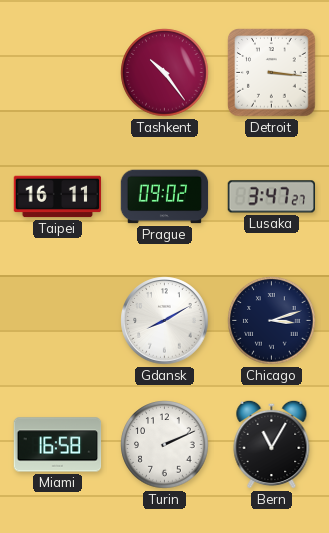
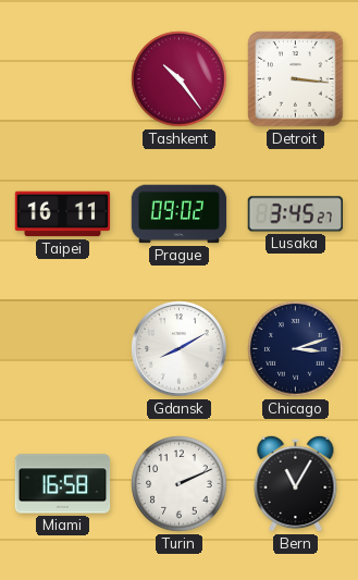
Lusaka: 3:47 -> 3:45 (295, 214)
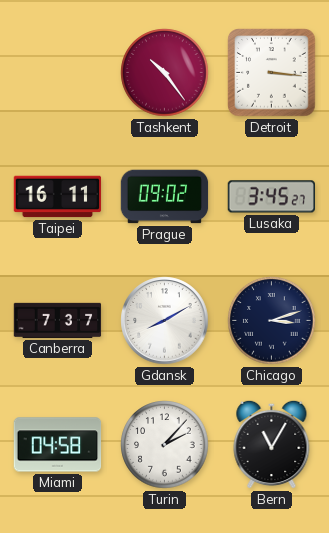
Canberra: none -> 7:37 (58, 320)
Miami: 16:58 -> 04:58 (58, 445)
Turin: 2:11 -> 2:07 (165, 445)
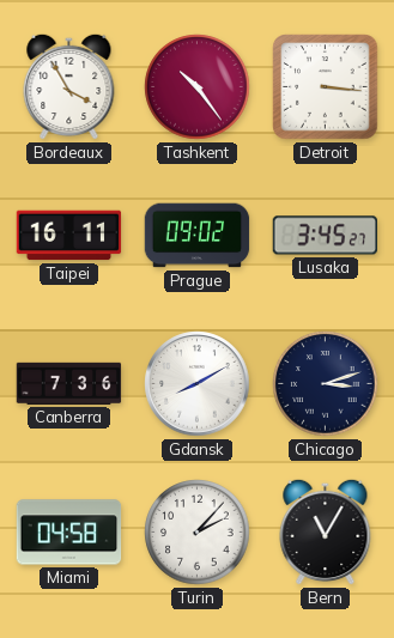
Bordeaux: none -> 3:55 (69, 86)
Canberra: 7:37 -> 7:36 (69, 383)
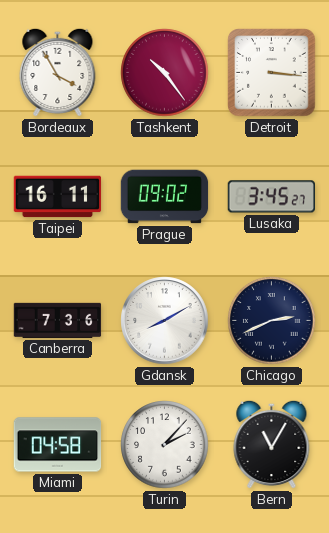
Chicago: 3:12 -> 2:41 (272, 321)
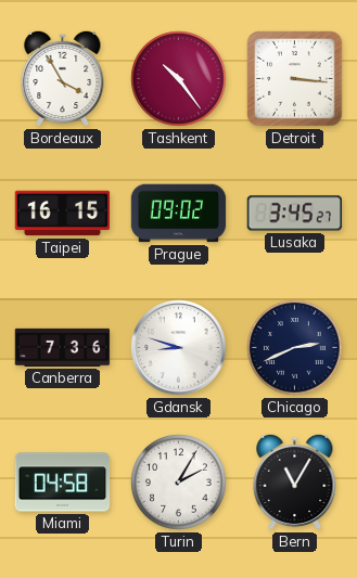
Taipei: 16:11 -> 16:15 (63, 214)
Gdansk: 8:10 -> 8:48 (179, 348)
Turin: 2:07 -> 2:05 (179, 483)
